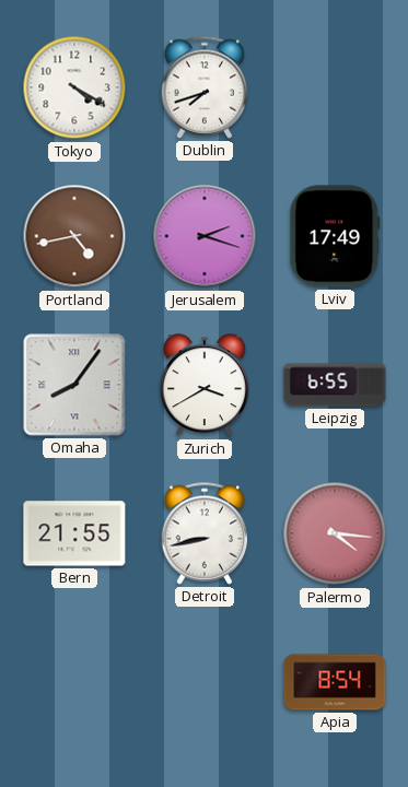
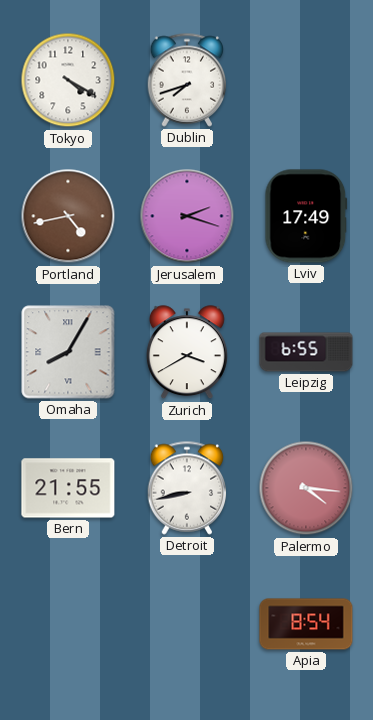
Omaha: 8:06 -> 8:05 (68, 352)
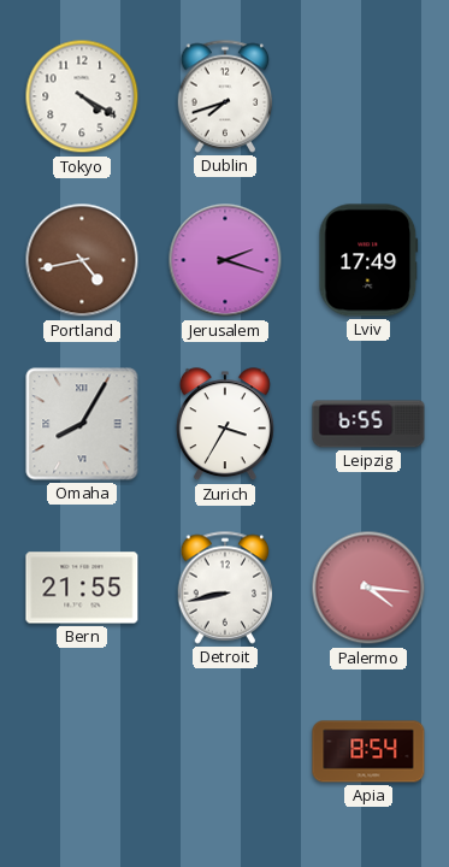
Zurich: 3:40 -> 3:35 (225, 425)
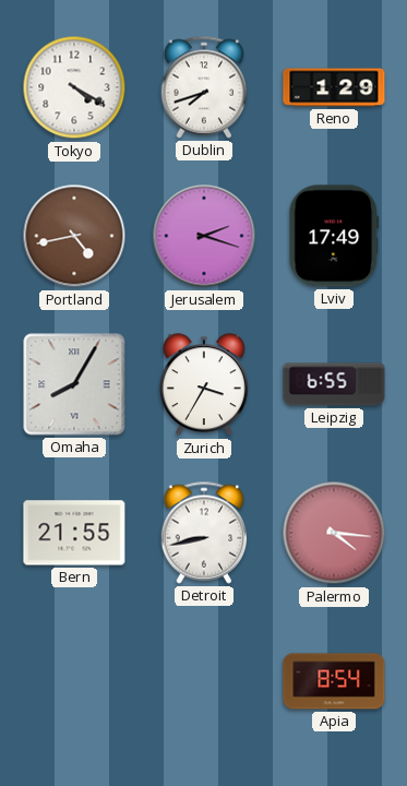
Reno: none -> 1:29 (334, 87)
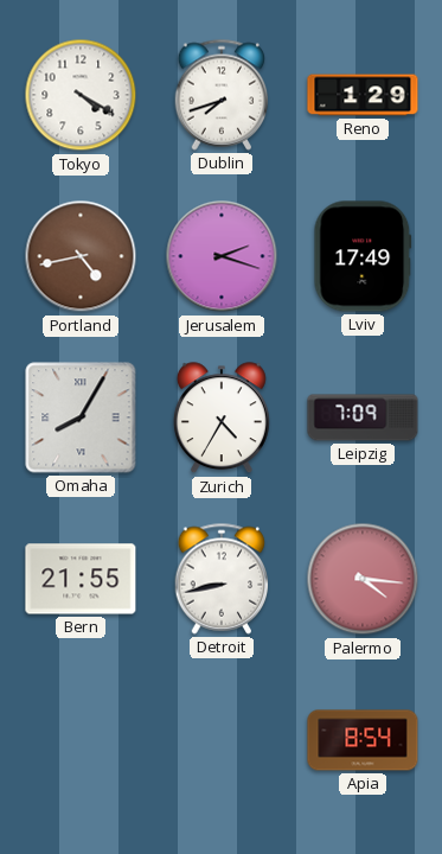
Zurich: 3:35 -> 4:35 (222, 419)
Leipzig: 6:55 -> 7:09 (363, 418)
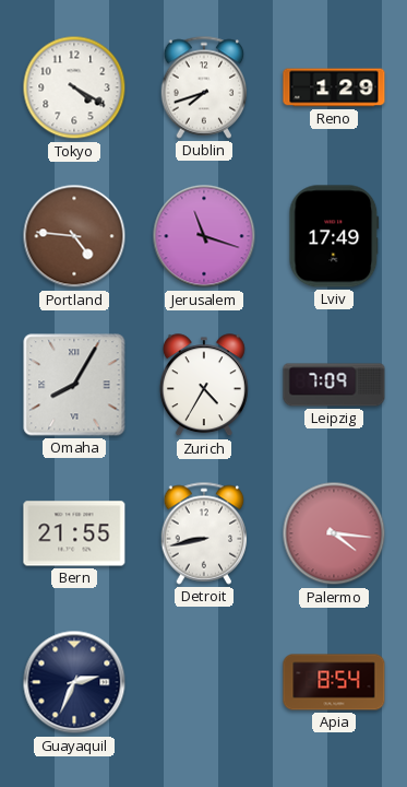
Portland: 4:43 -> 4:46 (74, 236)
Jerusalem: 2:18 -> 11:18 (204, 236)
Guayaquil: none -> 2:34 (74, 682)
